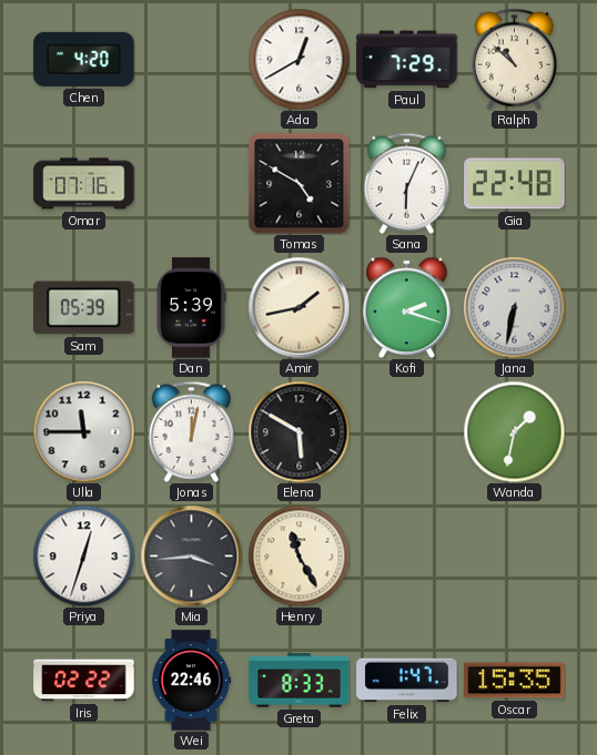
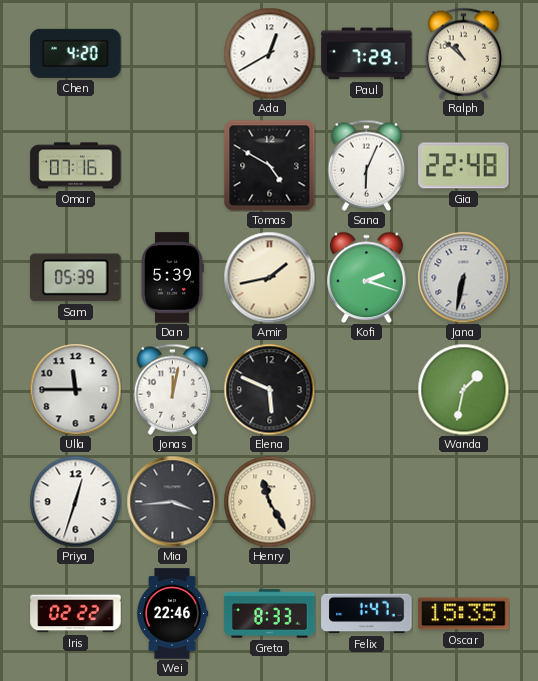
Elena: 5:50 -> 5:49 (269, 389)
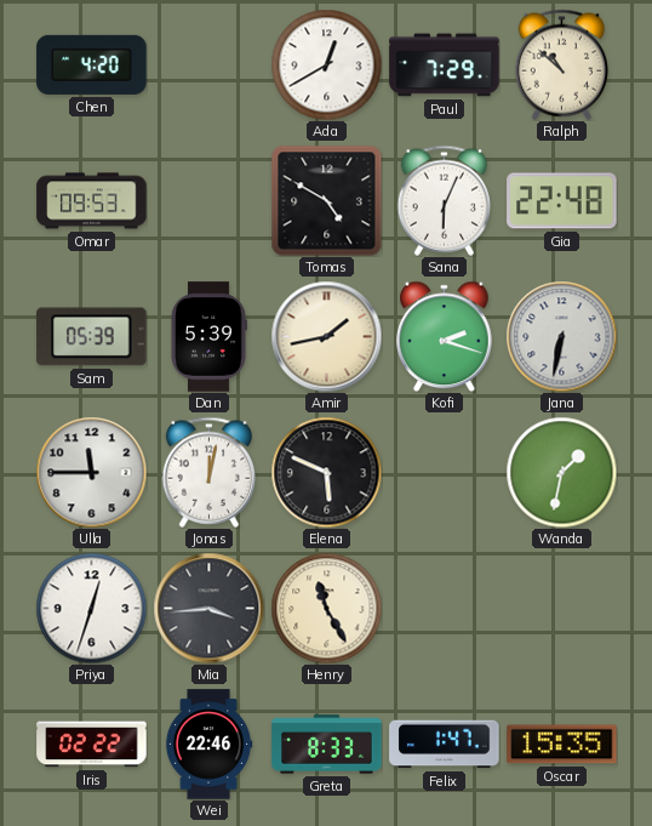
Omar: 07:16 -> 09:53 (92, 201)
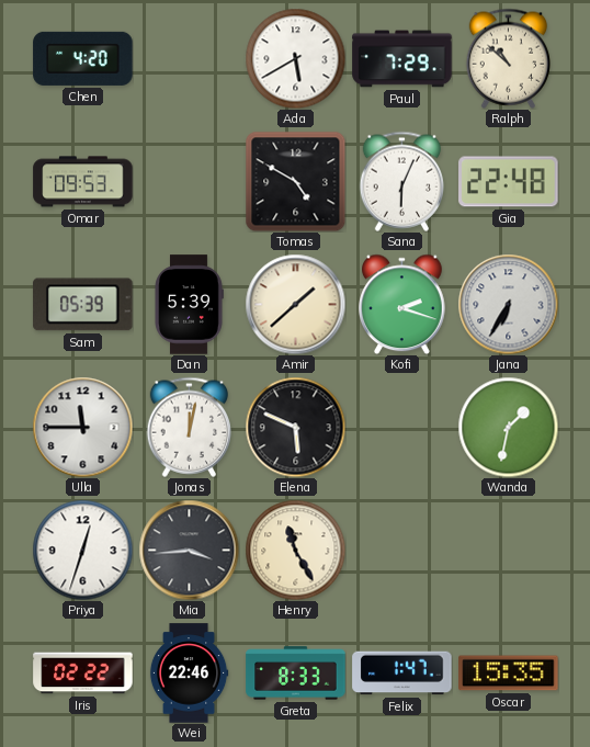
Ada: 12:40 -> 5:40 (295, 58)
Amir: 1:43 -> 1:38 (295, 304)
Jana: 6:32 -> 6:35 (508, 304)
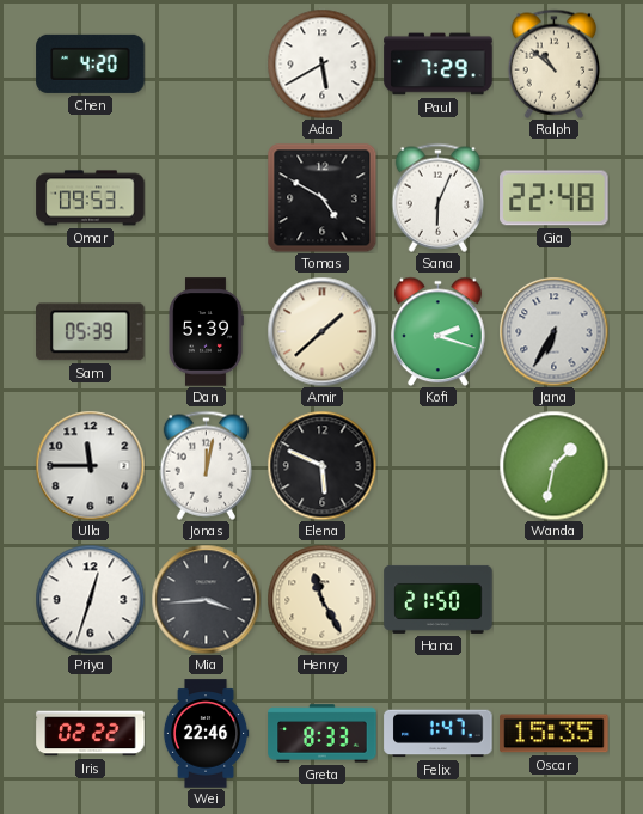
Hana: none -> 21:50 (439, 599)
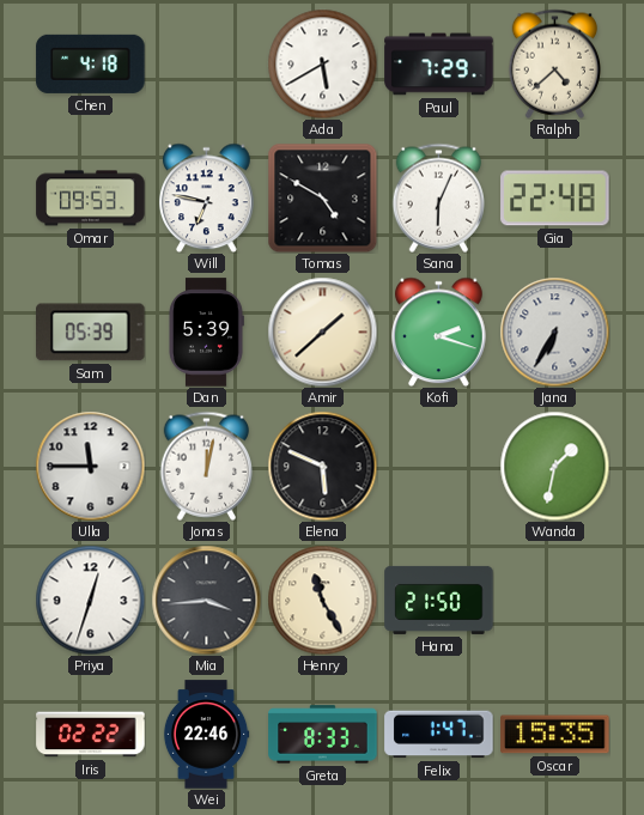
Chen: 4:20 -> 4:18 (91, 63)
Ralph: 10:52 -> 4:38 (555, 63)
Will: none -> 6:47 (207, 197)
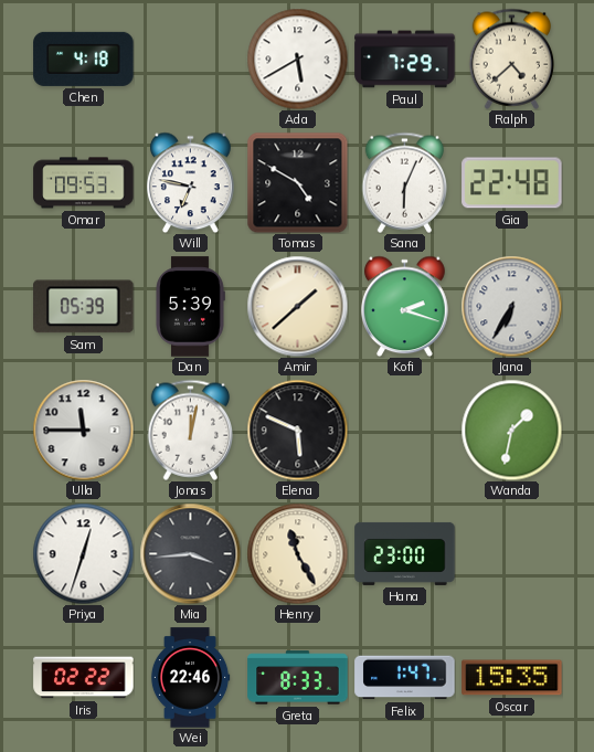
Hana: 21:50 -> 23:00 (405, 553)
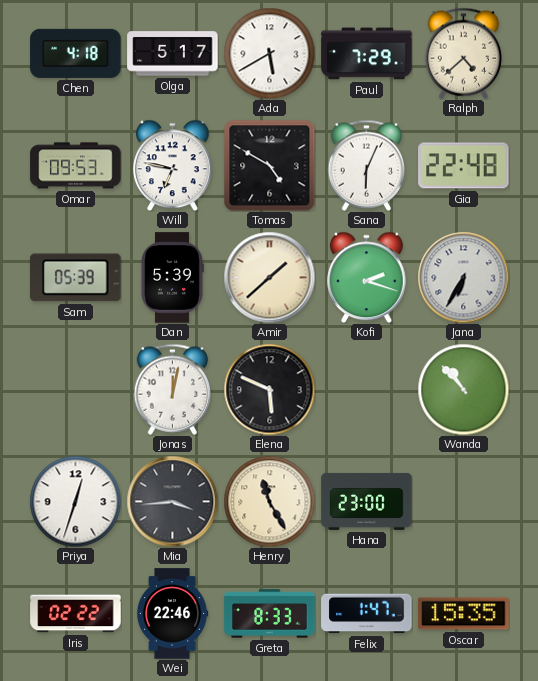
Olga: none -> 5:17 (173, 54)
Ulla: 11:45 -> none (83, 430)
Wanda: 1:32 -> 10:53 (463, 389)
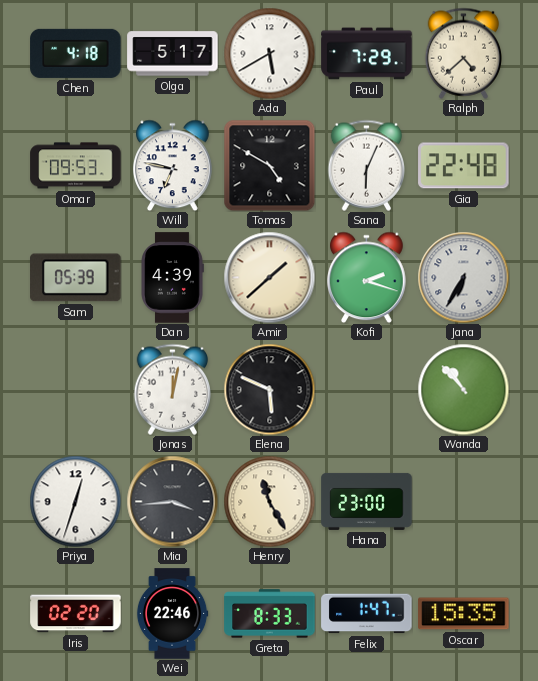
Dan: 5:39 -> 4:39 (172, 278)
Iris: 02:22 -> 02:20 (76, 614)
